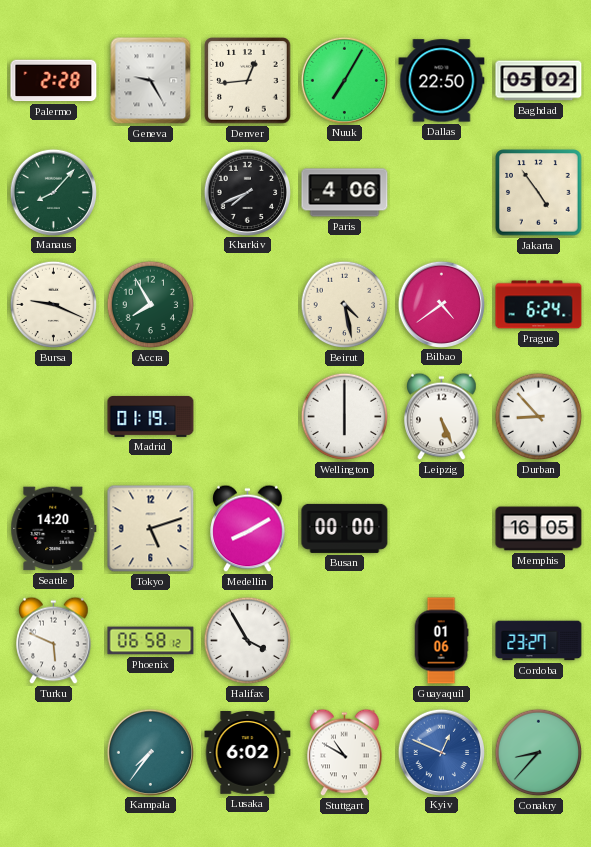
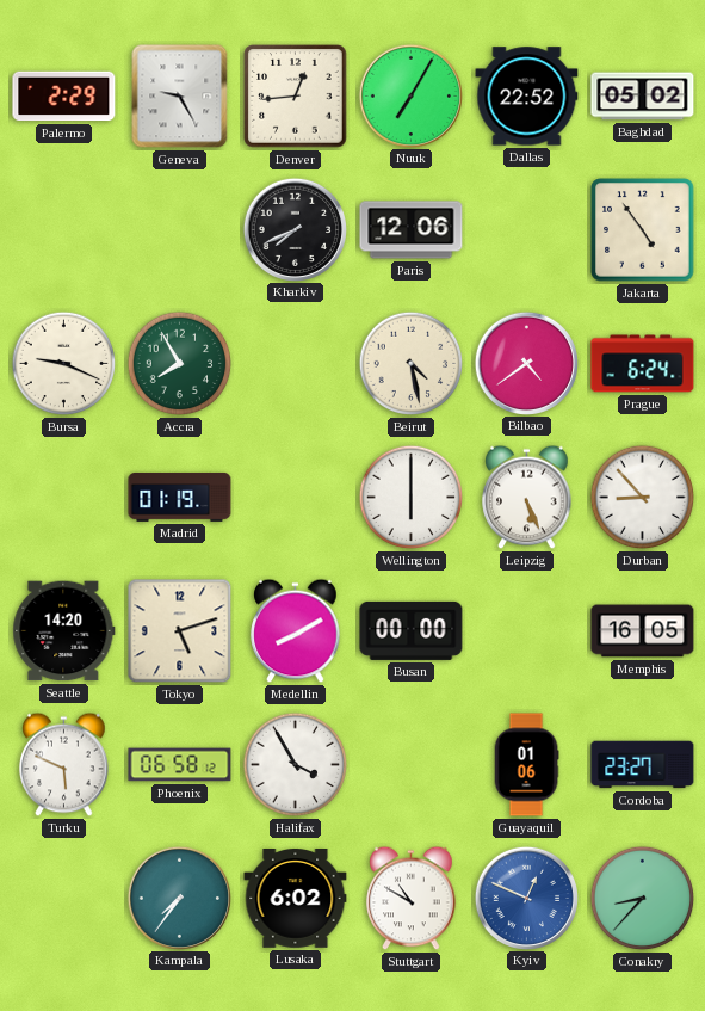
Palermo: 2:28 -> 2:29 (64, 97)
Dallas: 22:50 -> 22:52 (527, 97)
Manaus: 8:07 -> none (53, 192)
Paris: 4:06 -> 12:06 (412, 230)
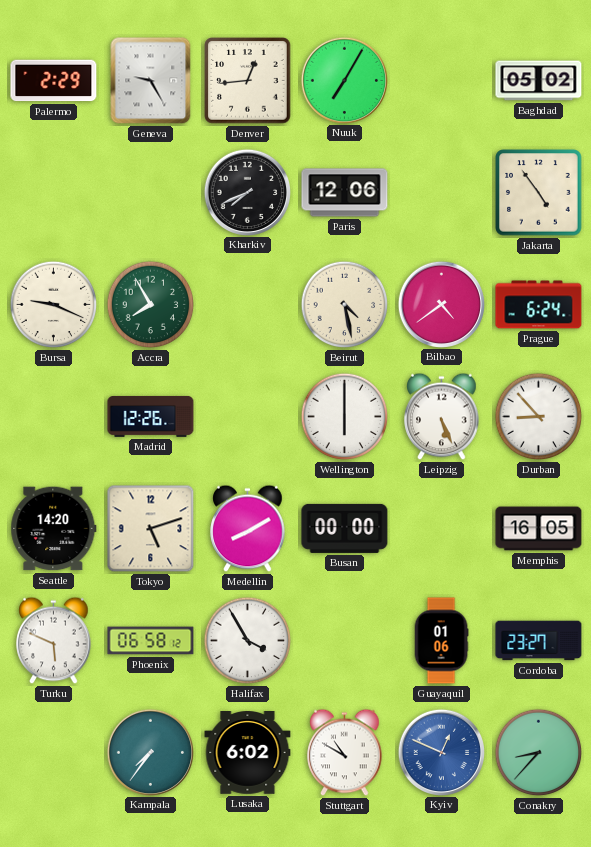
Dallas: 22:52 -> none (527, 97)
Madrid: 01:19 -> 12:26 (151, 416)
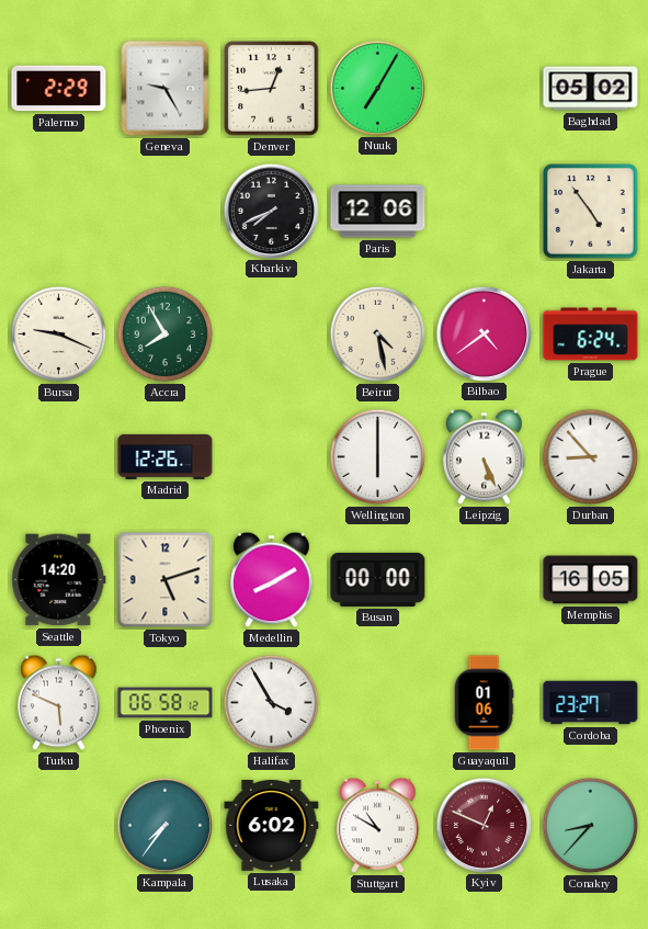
Kyiv dial: blue -> burgundy (484, 825)
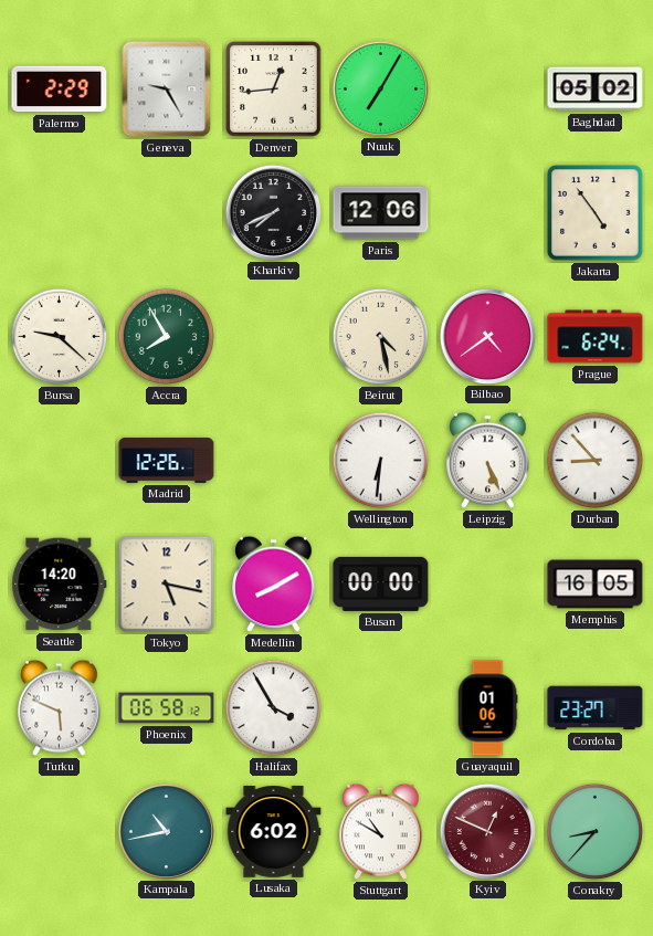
Bursa: 9:19 -> 9:22 (60, 337)
Wellington: 6:00 -> 6:31 (381, 461)
Tokyo: 5:12 -> 5:17 (167, 585)
Kampala: 7:36 -> 10:43 (166, 831)
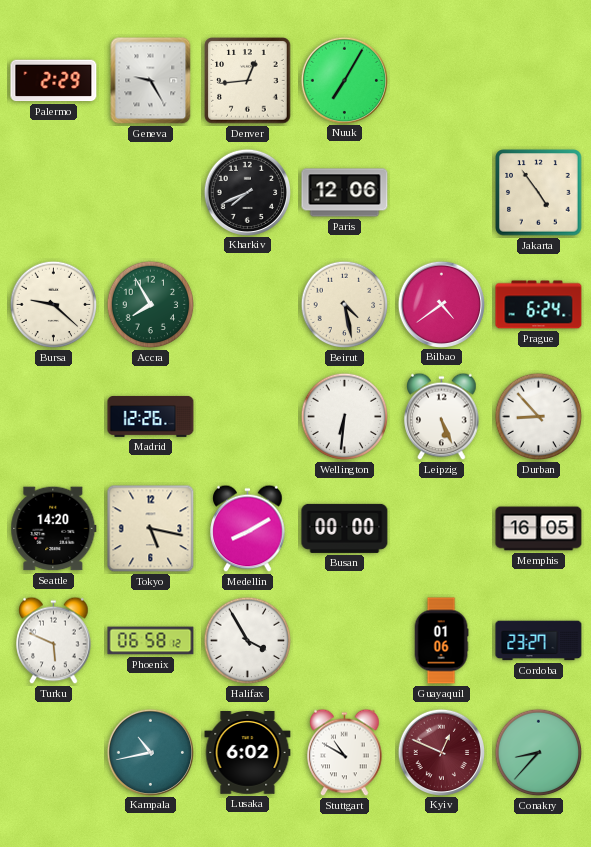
Baghdad: 05:02 -> none (596, 90)
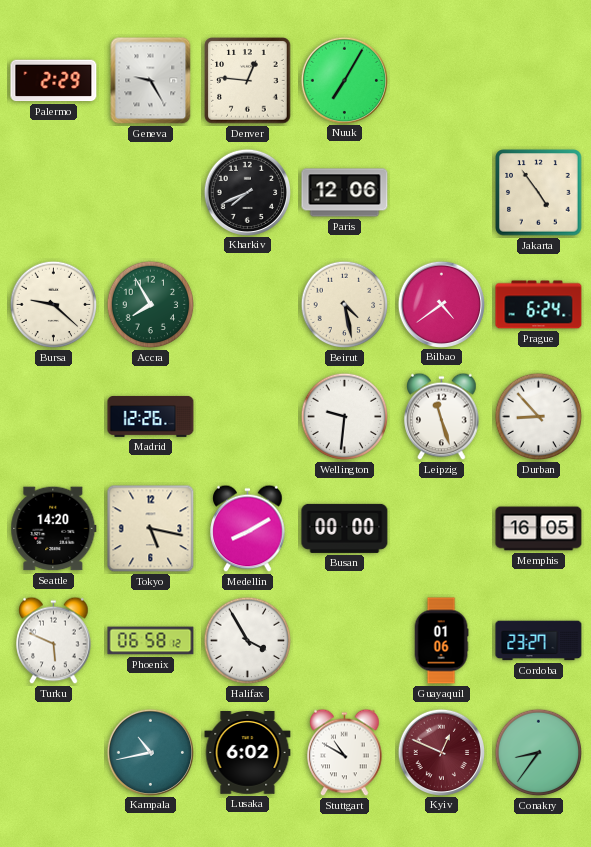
Denver: 12:44 -> 12:46 (248, 81)
Wellington: 6:31 -> 9:31 (345, 417)
Leipzig: 5:26 -> 11:27 (442, 417)
Conakry: 8:37 -> 8:36 (539, 753)
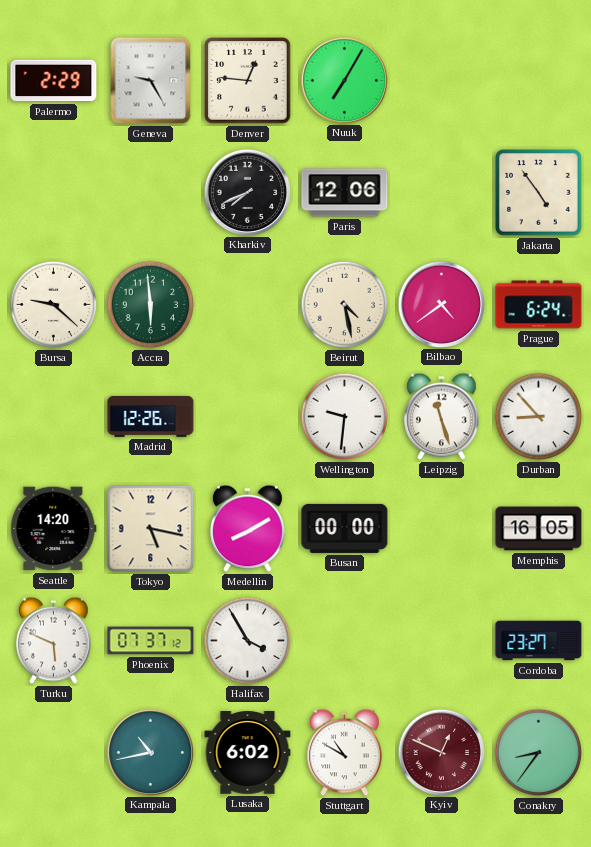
Accra: 7:55 -> 5:59 (151, 305)
Phoenix: 06:58 -> 07:37 (151, 641)
Guayaquil: 01:06 -> none (441, 641)
